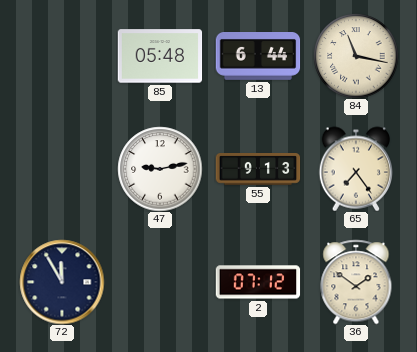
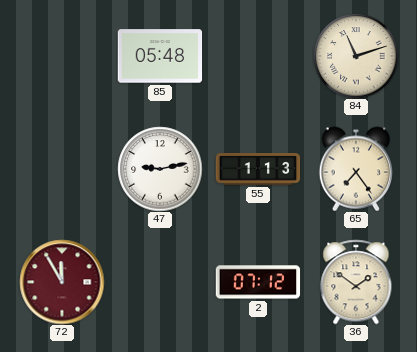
13: 6:44 -> none (258, 57)
84: 11:17 -> 11:12 (356, 56)
55: 9:13 -> 1:13 (258, 169)
72 dial: navy -> burgundy (62, 282)
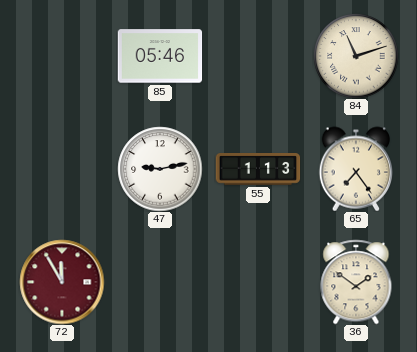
85: 05:48 -> 05:46 (160, 56)
2: 07:12 -> none (258, 282)
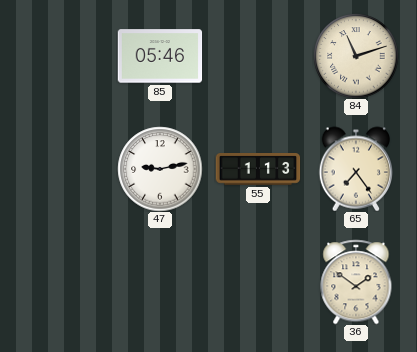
72: 11:55 -> none (62, 282)
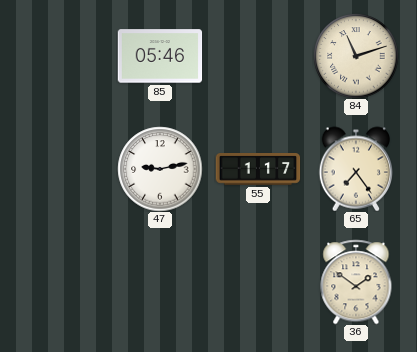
55: 1:13 -> 1:17 (258, 169)
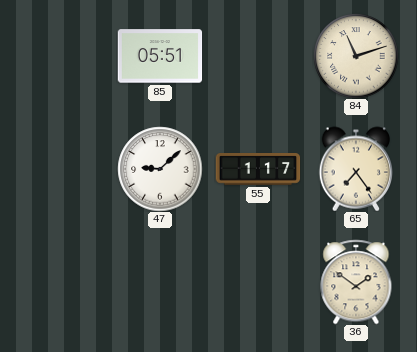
85: 05:46 -> 05:51 (160, 56)
47: 9:13 -> 9:08 (160, 169)
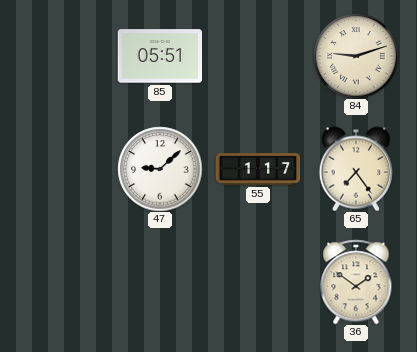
84: 11:12 -> 9:12 (356, 56)
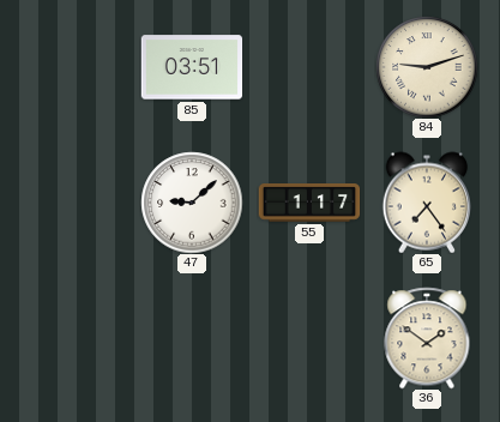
85: 05:51 -> 03:51 (192, 67)
